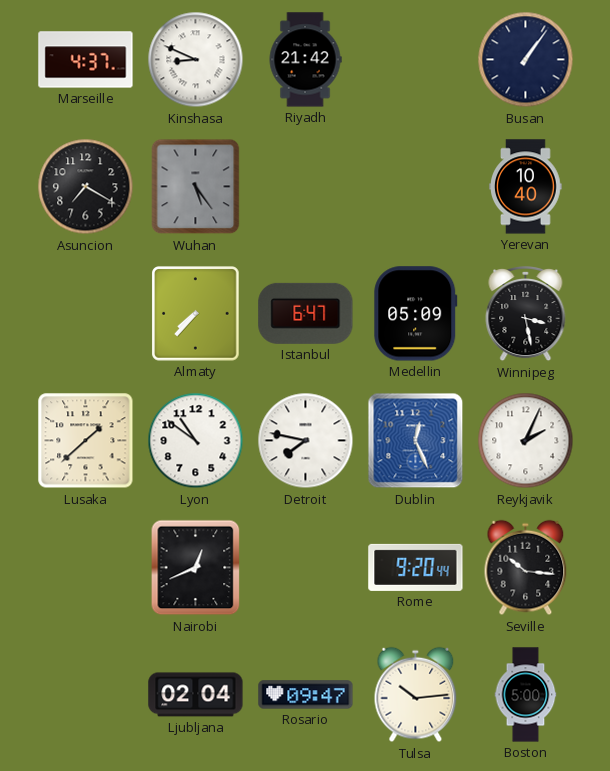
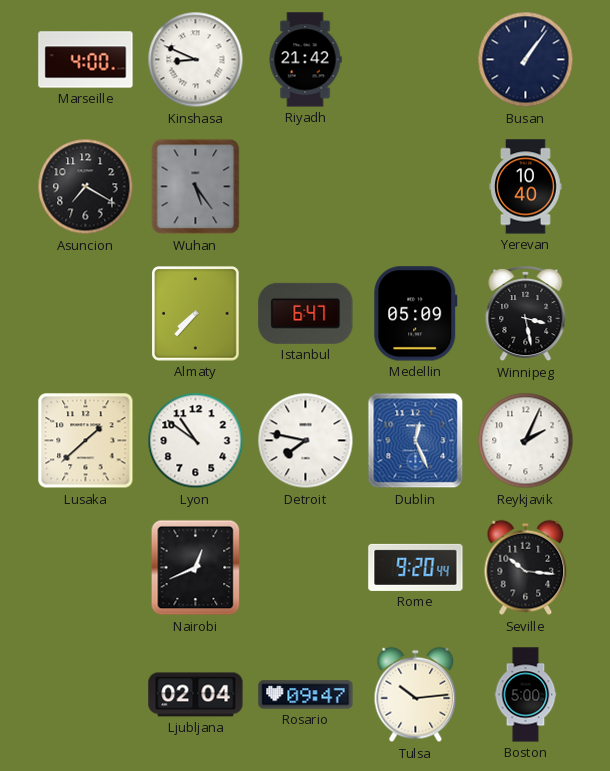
Marseille: 4:37 -> 4:00 (86, 60)
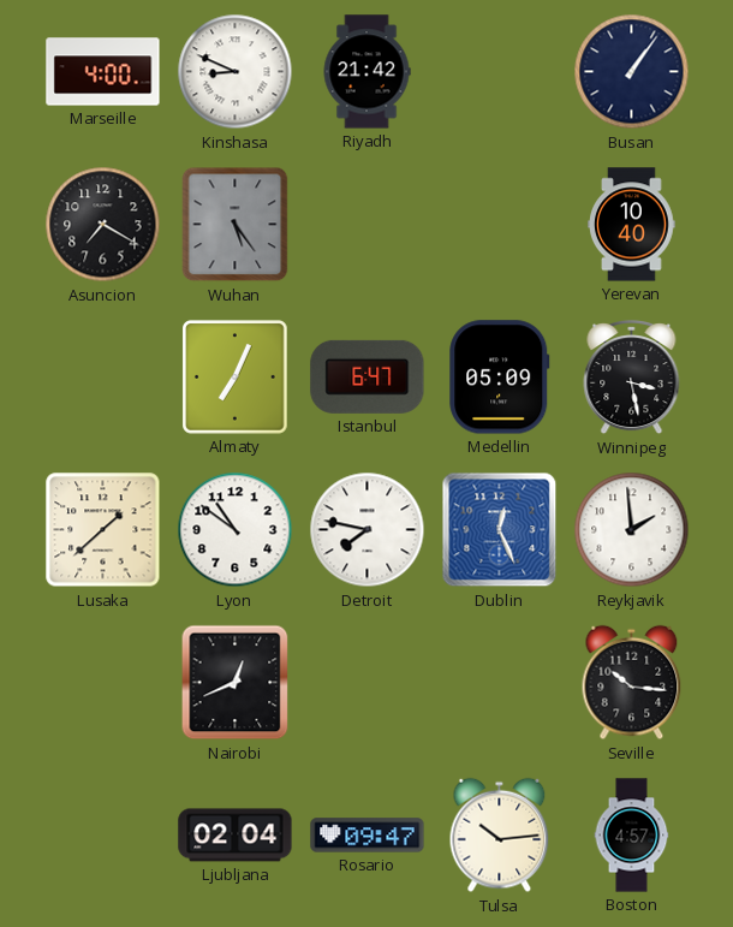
Almaty: 7:37 -> 7:04 (236, 378)
Reykjavik: 2:04 -> 1:59 (632, 530)
Rome: 9:20 -> none (416, 567)
Boston: 5:00 -> 4:57 (632, 836)
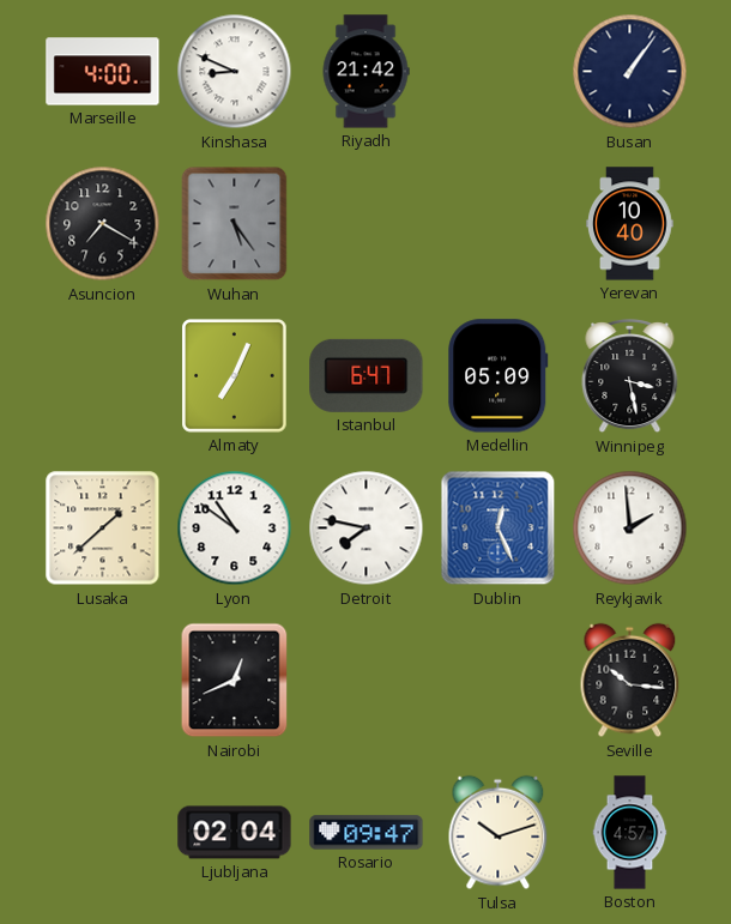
Tulsa: 10:14 -> 10:12 (499, 833)
